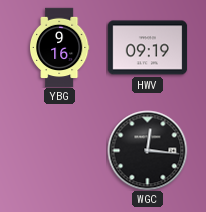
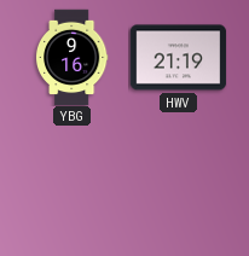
HWV: 09:19 -> 21:19 (178, 58)
WGC: 12:16 -> none (147, 150)
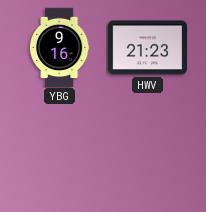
HWV: 21:19 -> 21:23 (147, 48)
